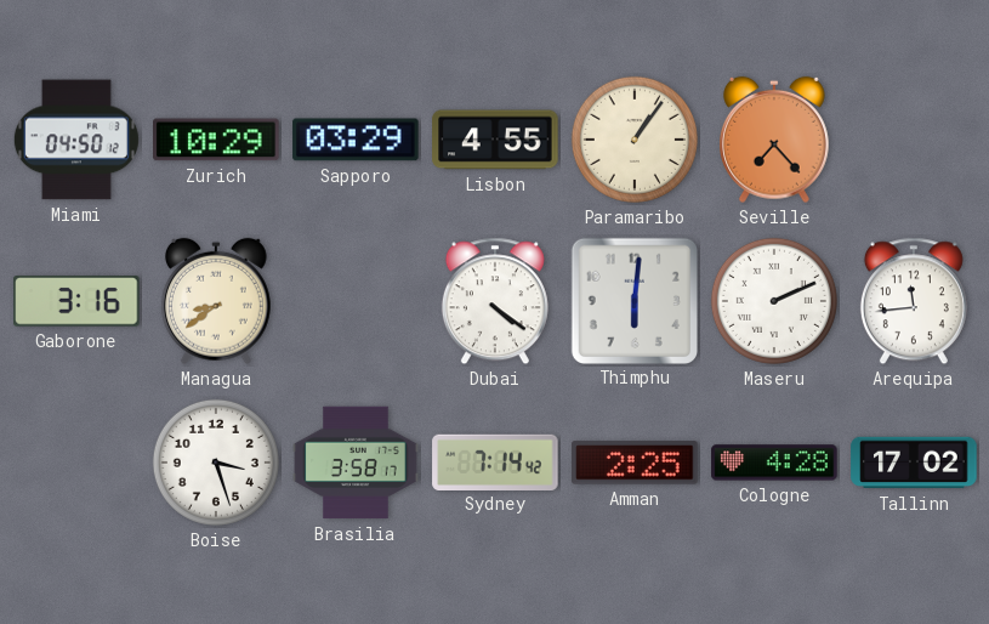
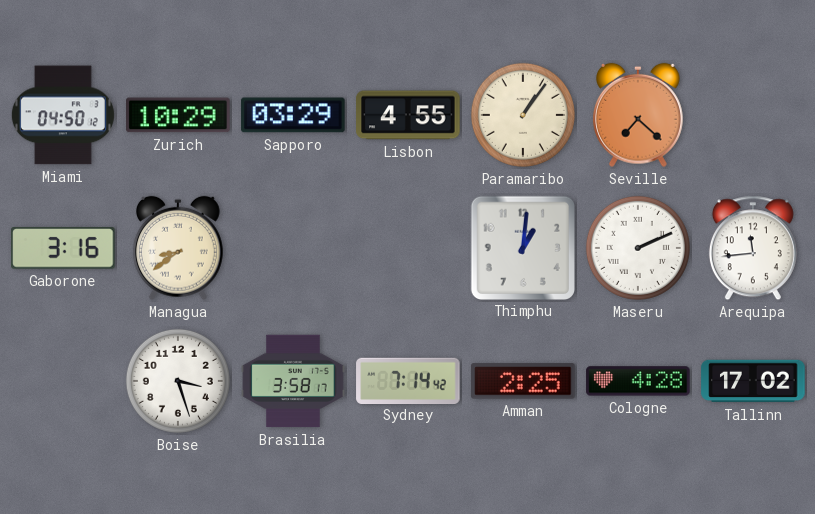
Seville: 7:23 -> 7:22 (638, 115)
Dubai: 4:21 -> none (495, 301)
Thimphu: 6:01 -> 1:01 (522, 247)
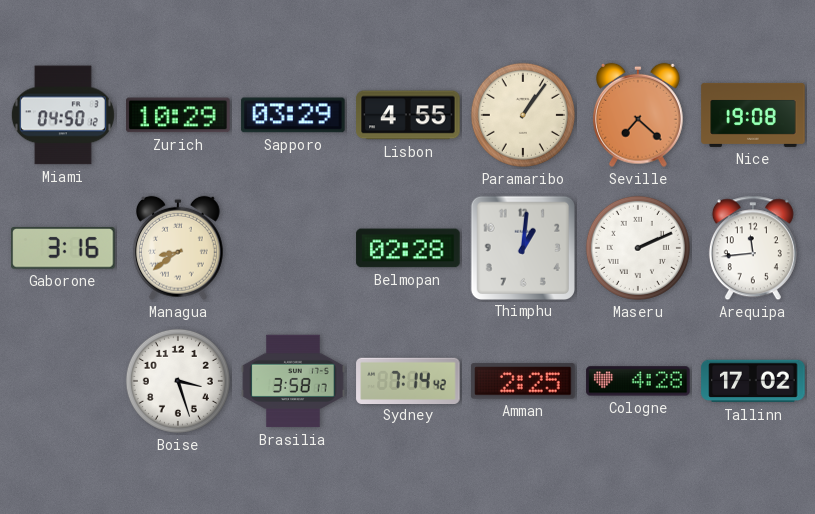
Nice: none -> 19:08 (753, 115)
Belmopan: none -> 02:28 (408, 248)
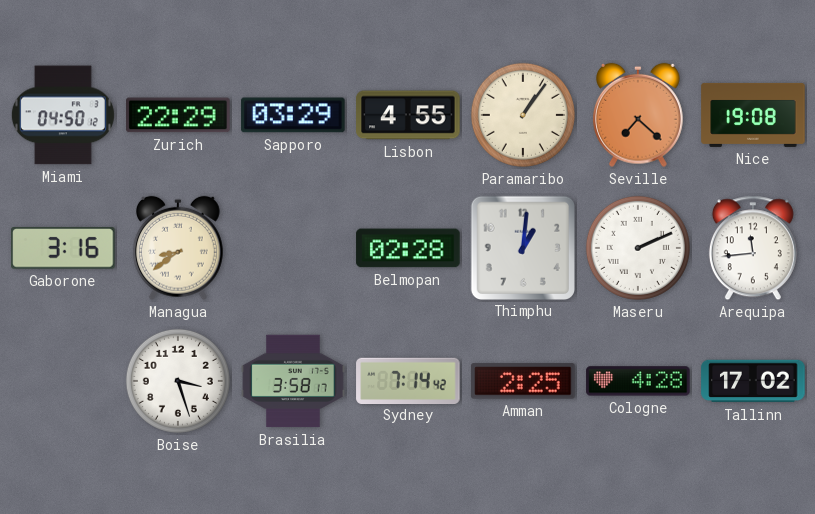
Zurich: 10:29 -> 22:29 (178, 115)
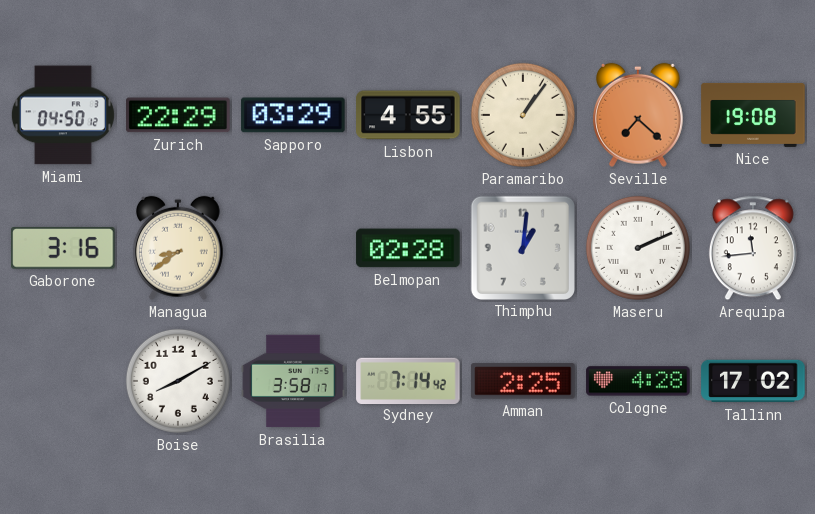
Boise: 3:27 -> 8:10 (178, 381)
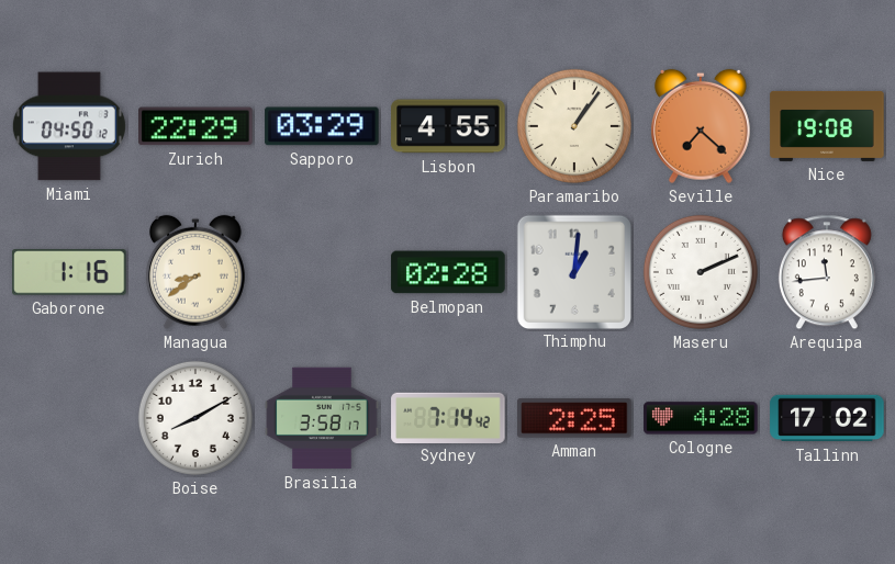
Gaborone: 3:16 -> 1:16 (69, 272)
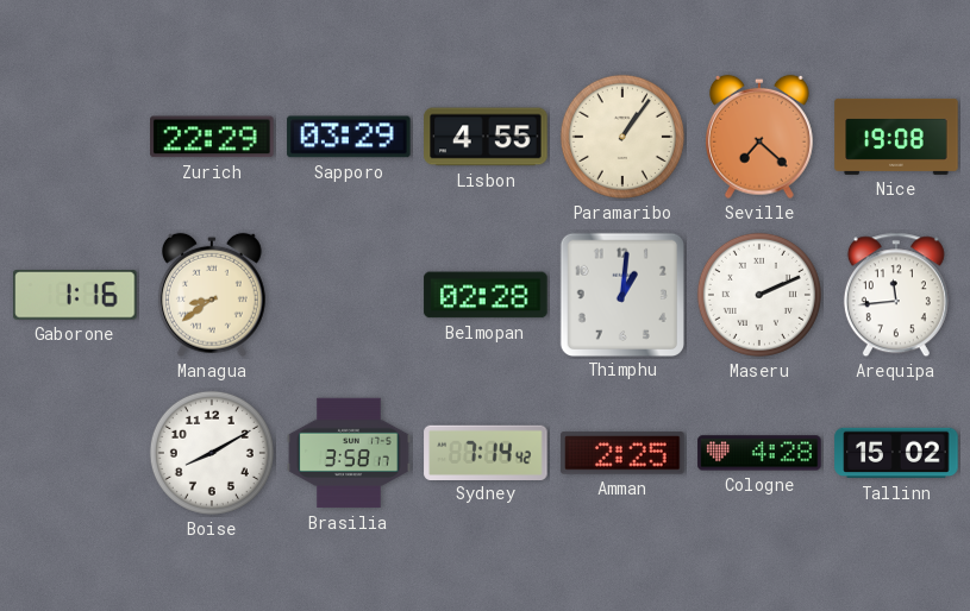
Miami: 04:50 -> none (69, 126)
Tallinn: 17:02 -> 15:02 (896, 453)
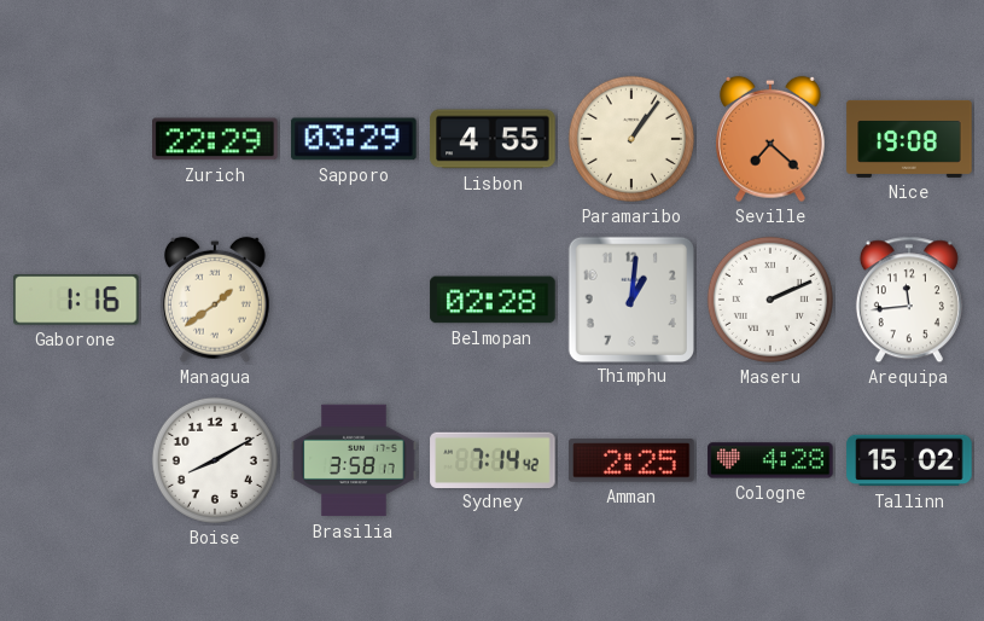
Managua: 8:39 -> 1:39 (215, 300)
